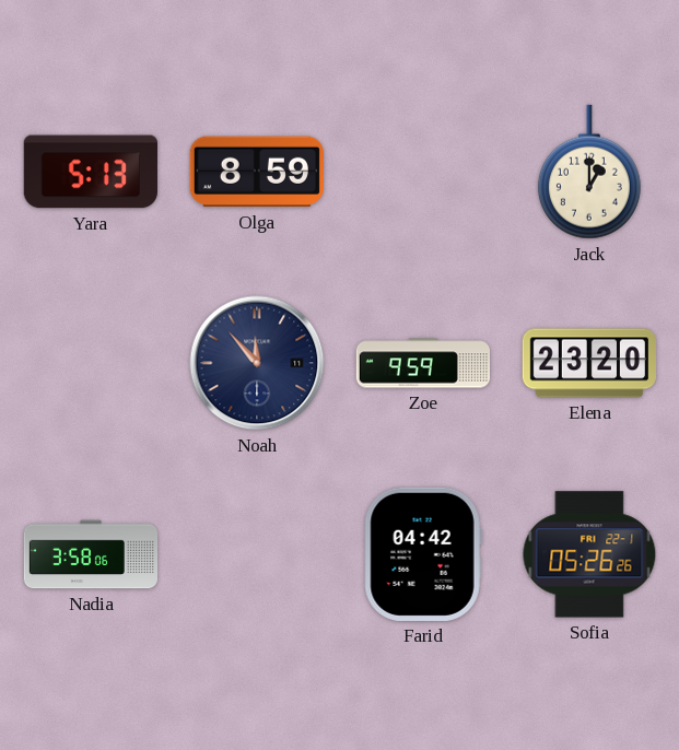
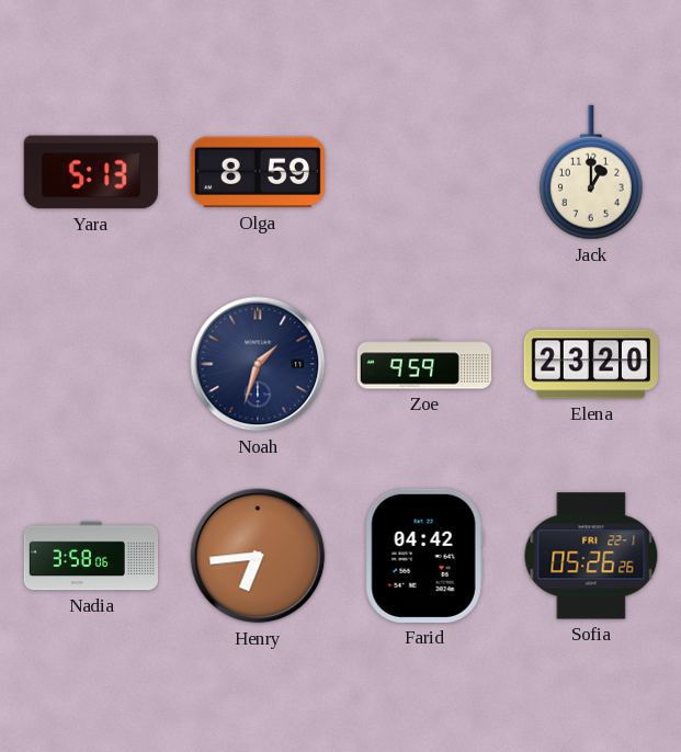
Noah: 11:53 -> 1:33 (258, 364)
Henry: none -> 6:44 (258, 556)
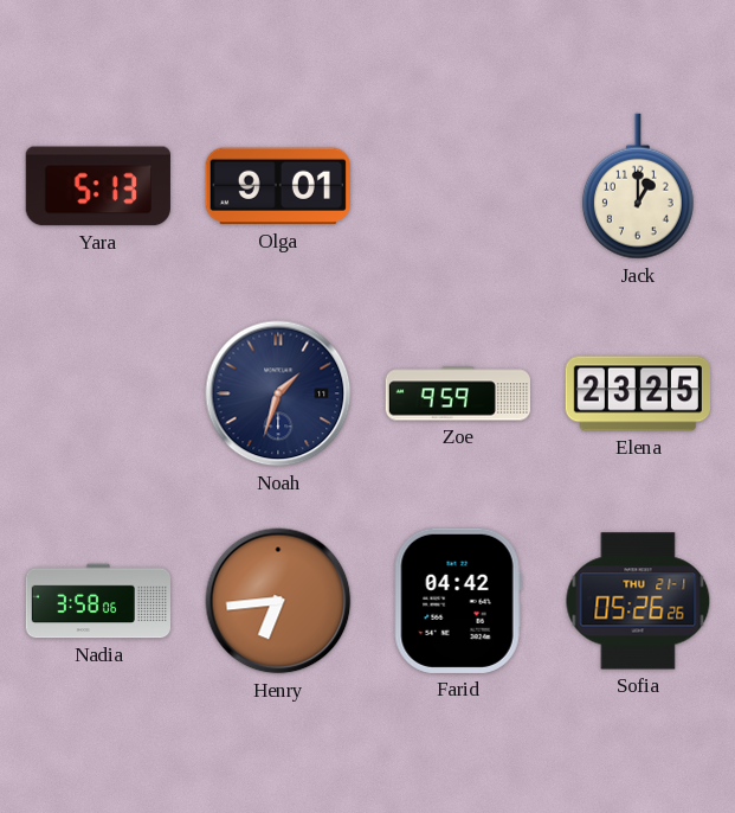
Olga: 8:59 -> 9:01 (278, 186)
Elena: 23:20 -> 23:25 (637, 393)
Sofia date: FRI 22-1 -> THU 21-1 (638, 601)
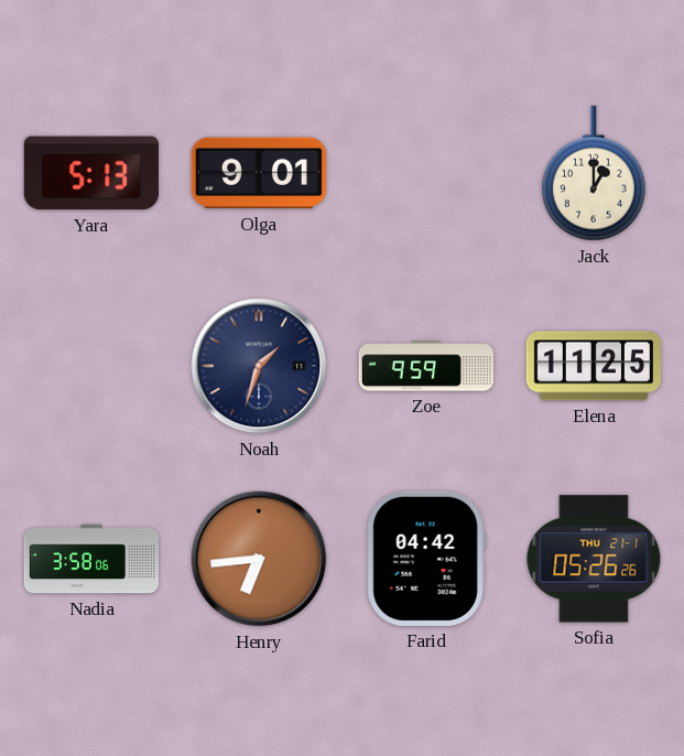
Elena: 23:25 -> 11:25 (593, 366)
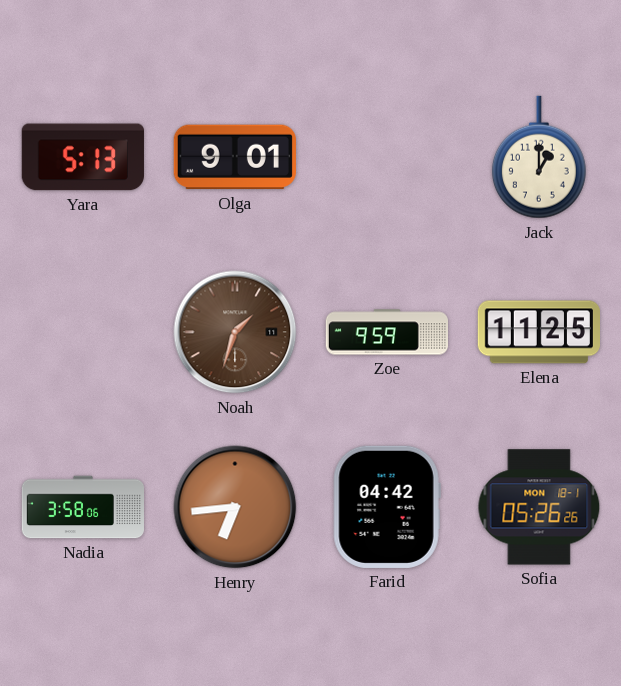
Noah dial: navy -> brown (235, 332)
Sofia date: THU 21-1 -> MON 18-1 (539, 507)
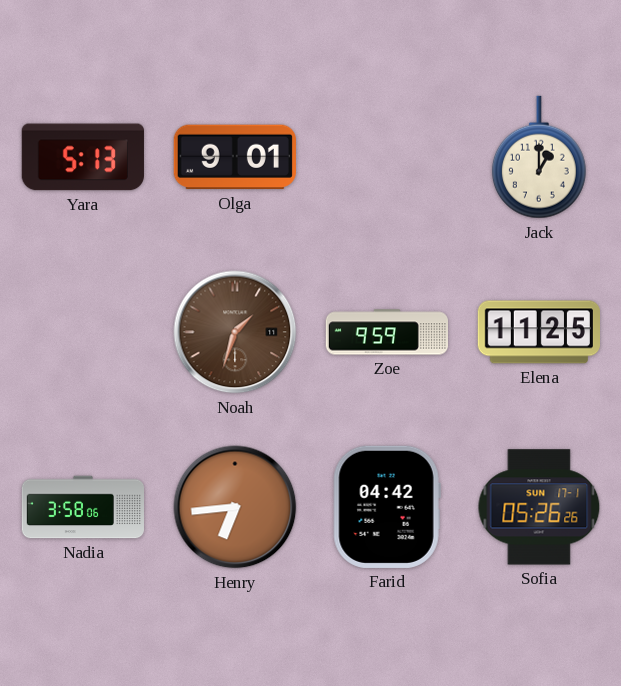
Sofia date: MON 18-1 -> SUN 17-1 (539, 507)
